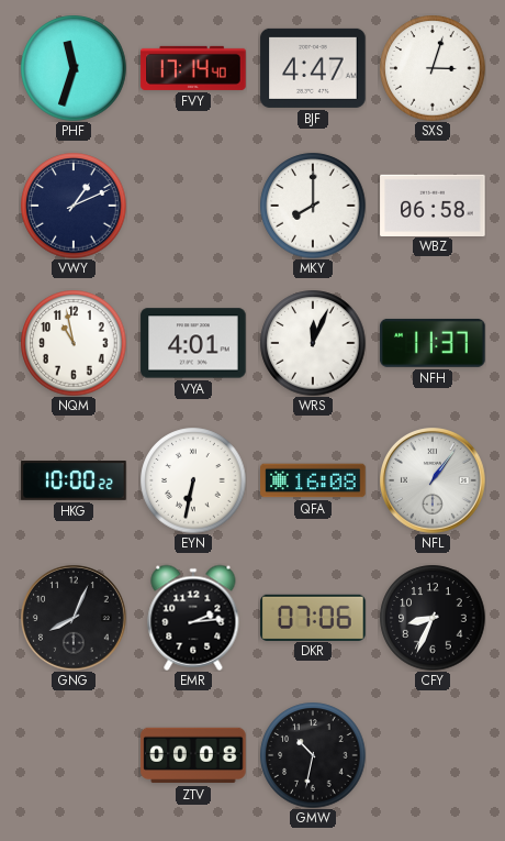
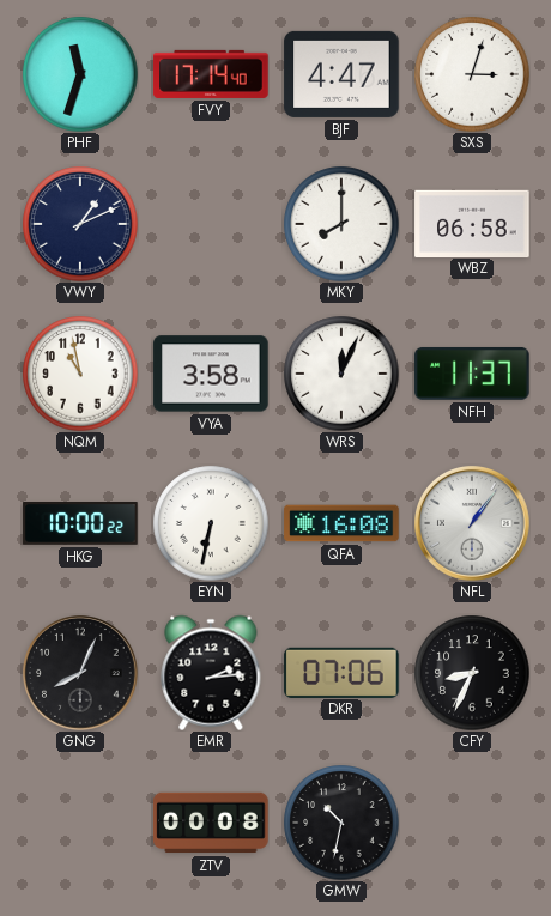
VYA: 4:01 -> 3:58 (211, 374)
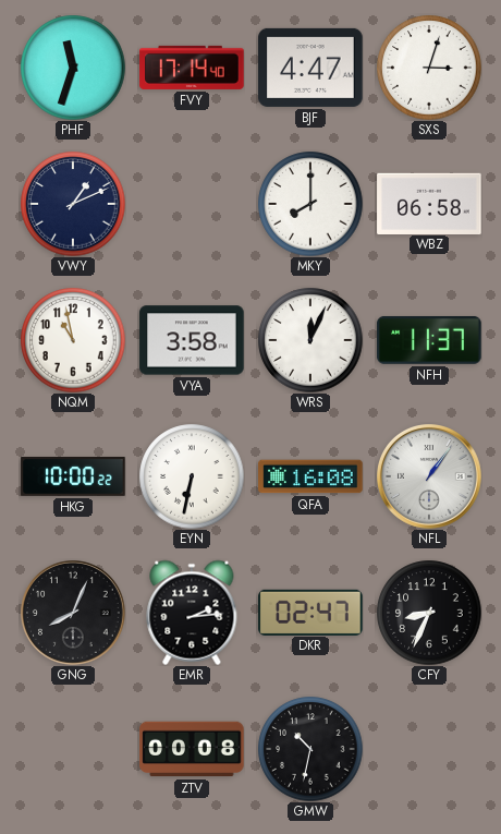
DKR: 07:06 -> 02:47 (310, 612)
